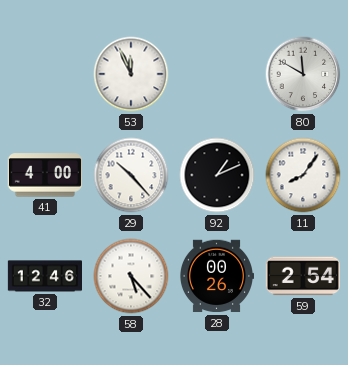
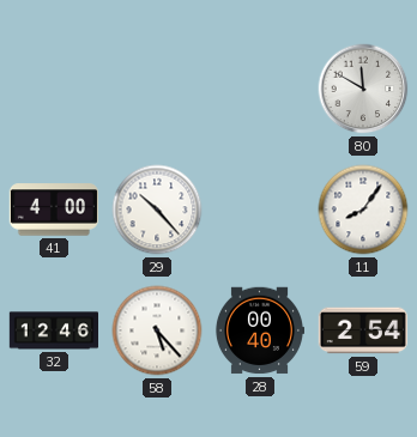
53: 11:56 -> none (131, 74)
92: 1:11 -> none (217, 175)
28: 00:26 -> 00:40 (259, 330)
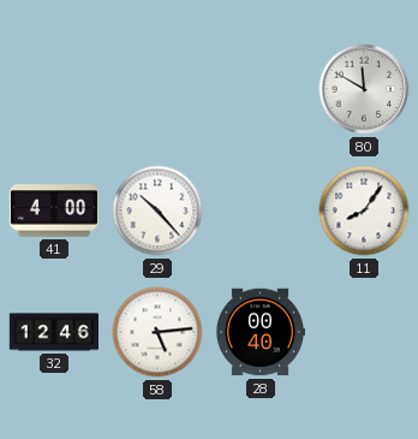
58: 5:23 -> 5:14 (157, 332)
59: 2:54 -> none (363, 330)
